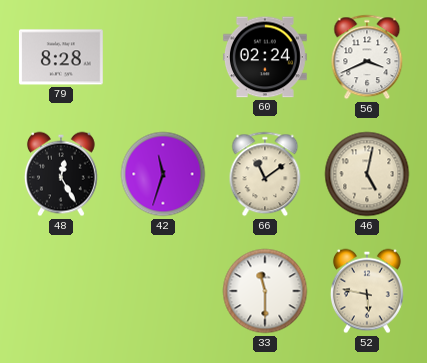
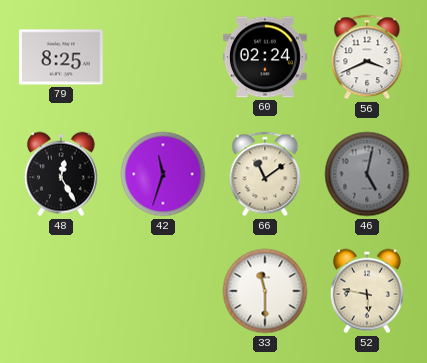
79: 8:28 -> 8:25 (61, 57)
46 dial: cream -> grey (367, 174)
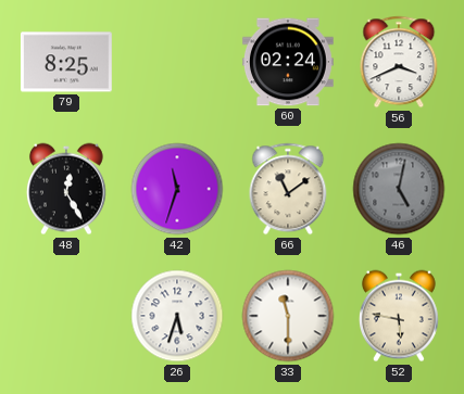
26: none -> 5:33 (177, 316)
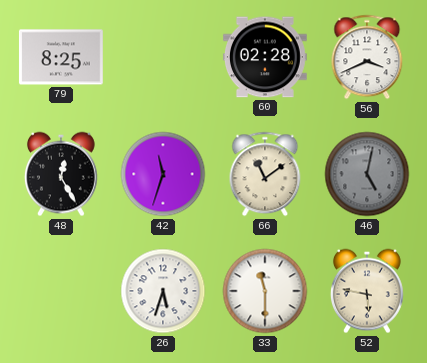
60: 02:24 -> 02:28 (265, 57)
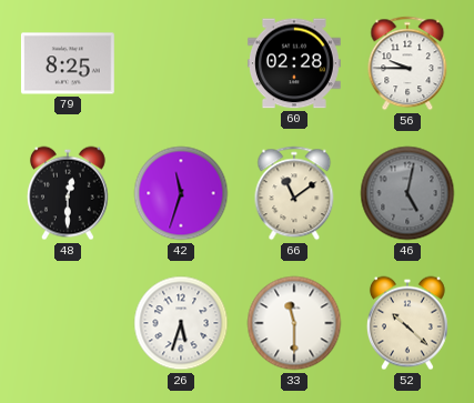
56: 3:41 -> 9:45 (407, 63)
48: 12:25 -> 12:30 (68, 193)
52: 5:47 -> 10:22 (407, 323)
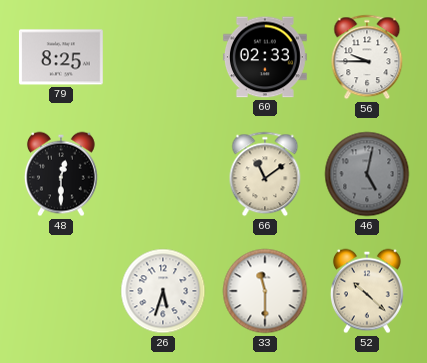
60: 02:28 -> 02:33 (265, 57)
42: 11:33 -> none (181, 193)
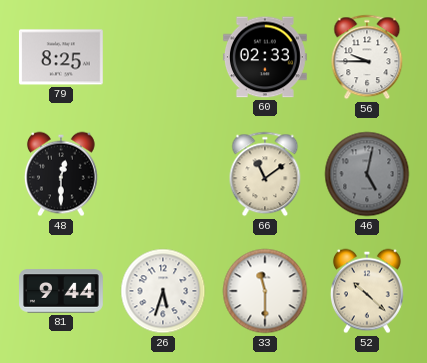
81: none -> 9:44 (62, 291)
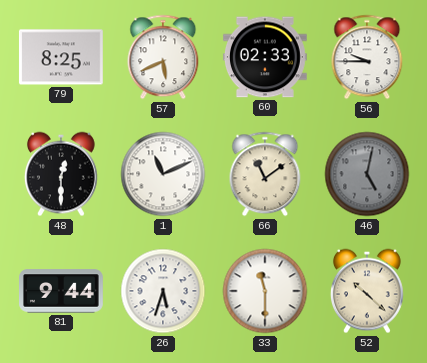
57: none -> 5:41 (163, 57)
1: none -> 11:11 (163, 174)
